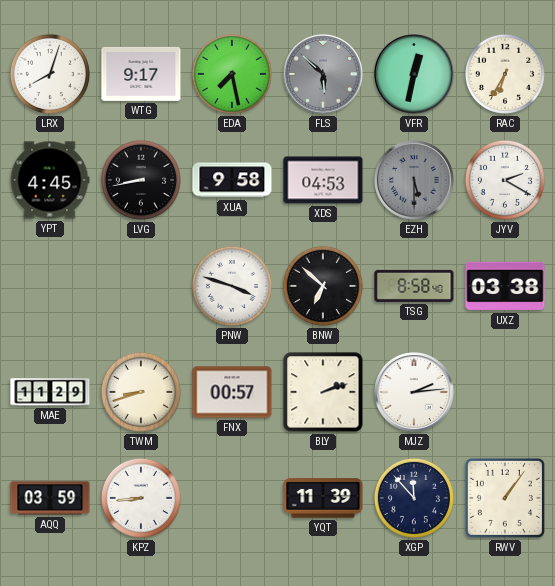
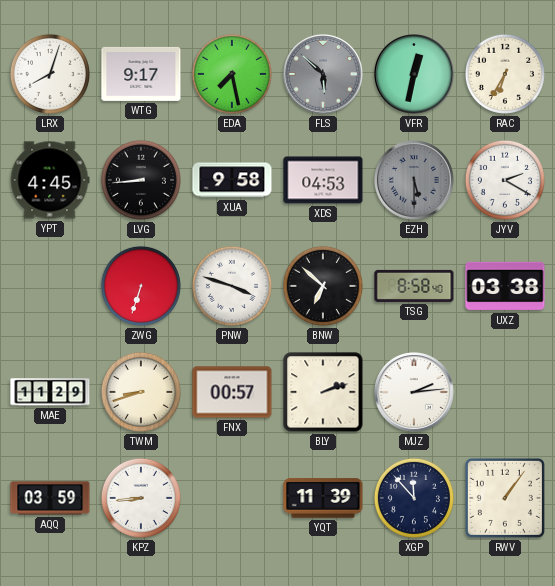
LVG: 8:43 -> 8:44 (141, 180)
ZWG: none -> 6:33 (141, 286)
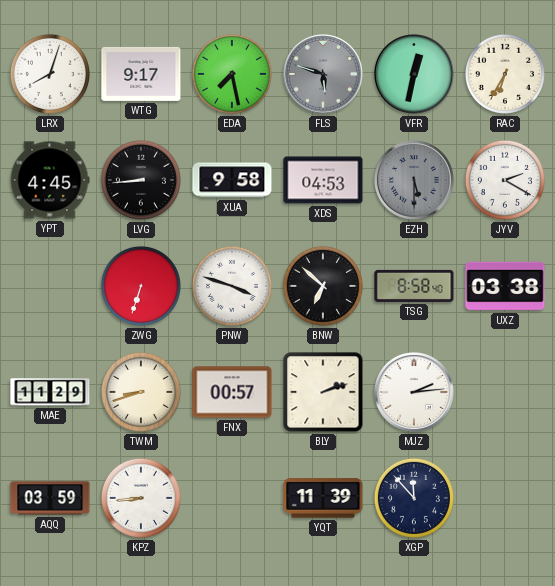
FLS: 5:52 -> 5:48 (324, 75)
RWV: 1:06 -> none (505, 498)
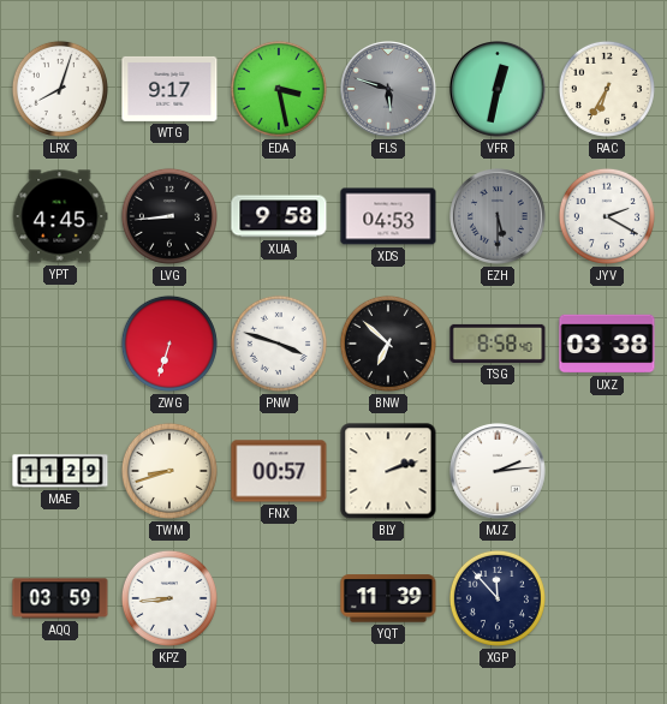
EDA: 7:28 -> 3:28 (279, 89)
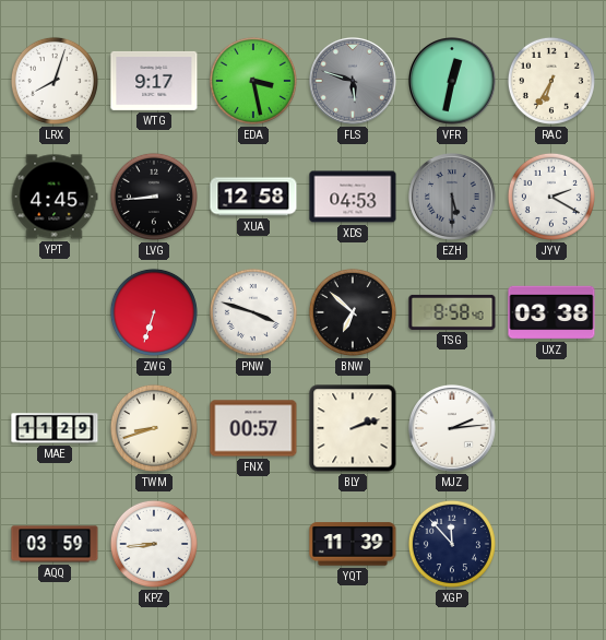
XUA: 9:58 -> 12:58 (253, 197)
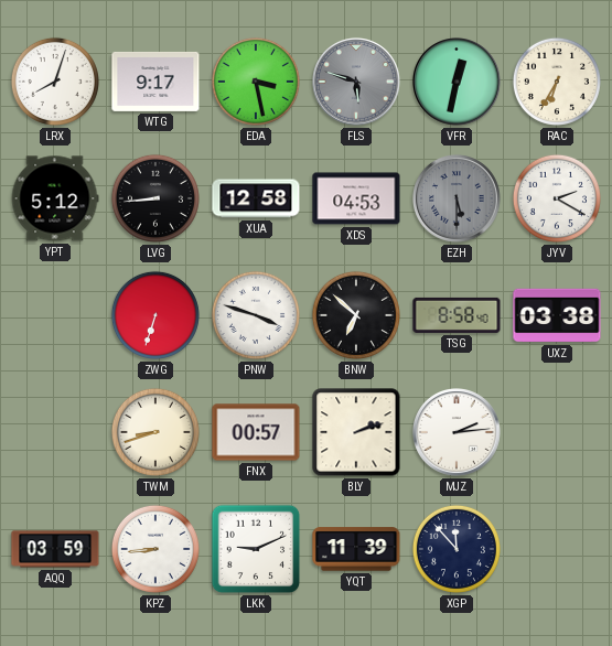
YPT: 4:45 -> 5:12 (55, 198)
MAE: 11:29 -> none (55, 428)
LKK: none -> 9:11 (256, 549)
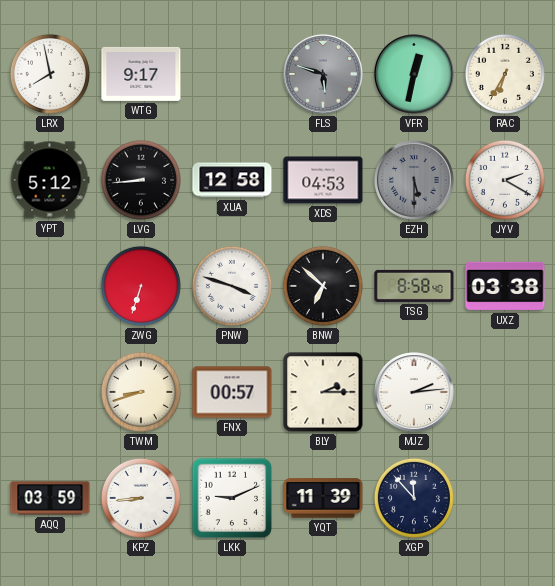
LRX: 8:03 -> 7:58 (50, 74)
EDA: 3:28 -> none (256, 82)
BLY: 2:12 -> 2:15 (323, 392)
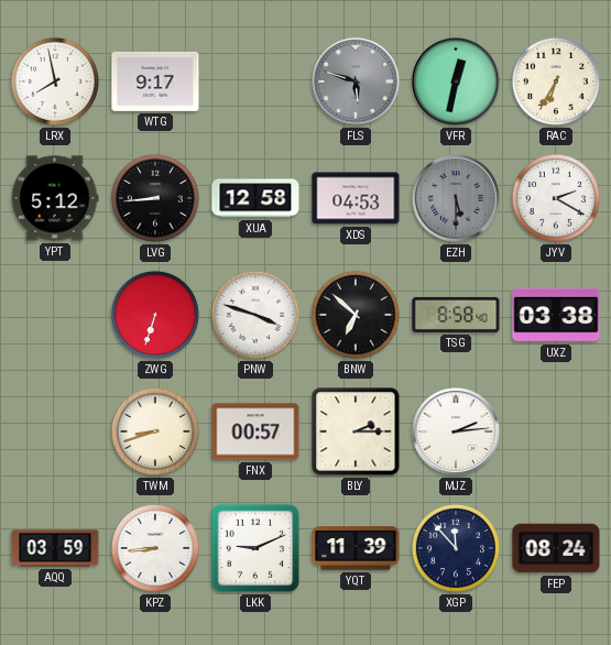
FEP: none -> 08:24 (556, 548)
